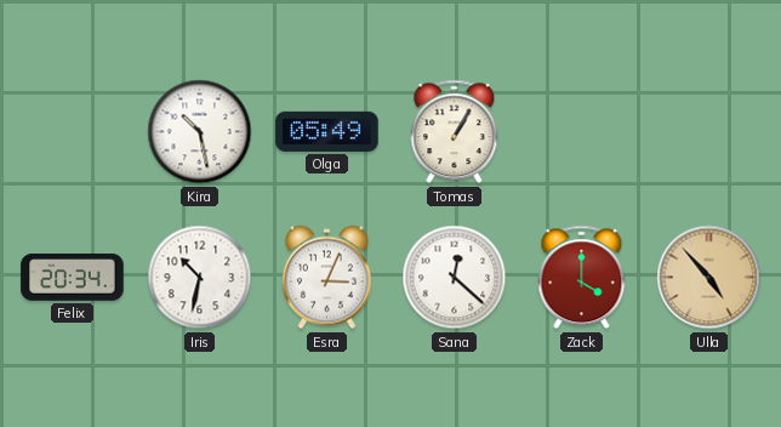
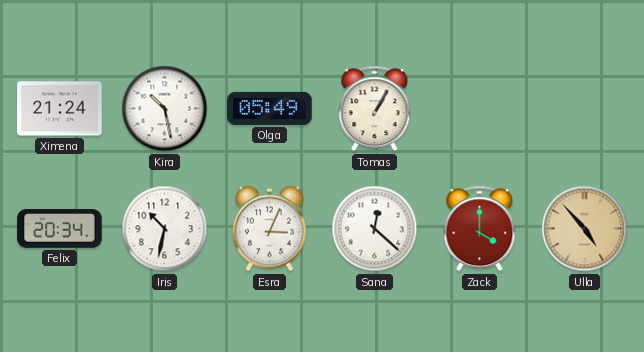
Ximena: none -> 21:24 (60, 109)
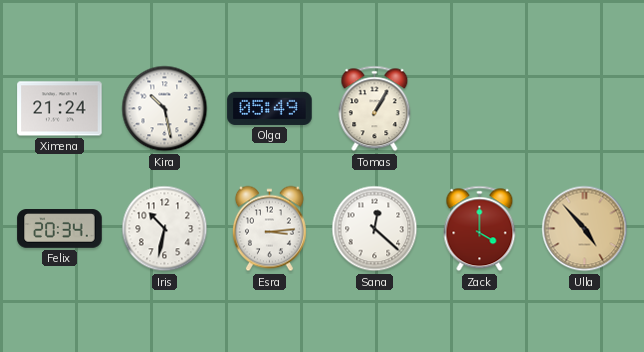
Esra: 3:04 -> 3:14 (269, 229)
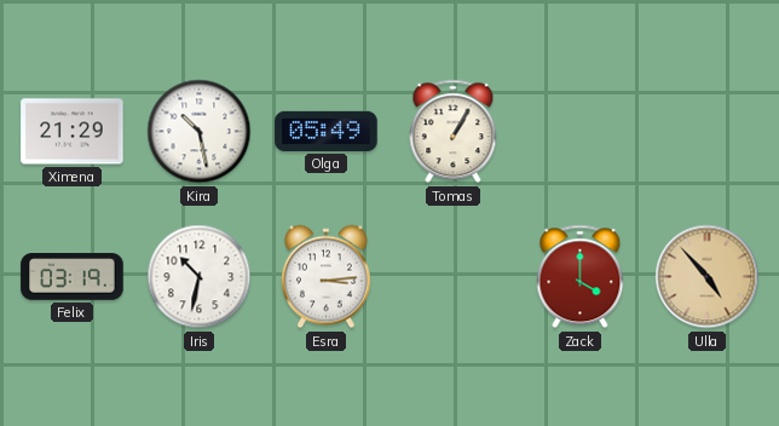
Ximena: 21:24 -> 21:29 (73, 132)
Felix: 20:34 -> 03:19 (73, 277)
Sana: 12:22 -> none (375, 229)
